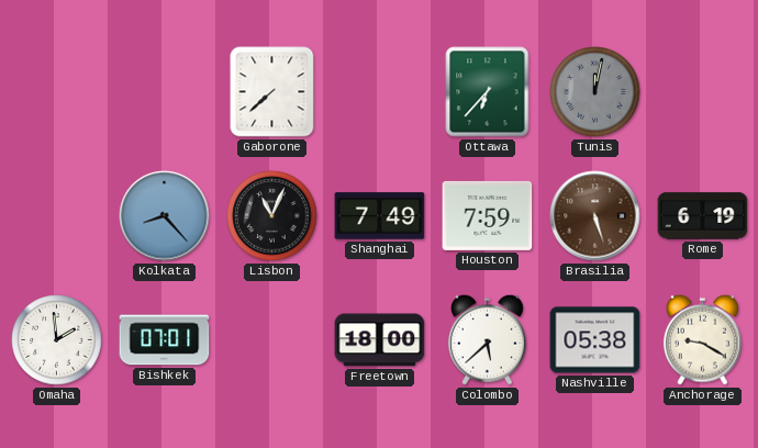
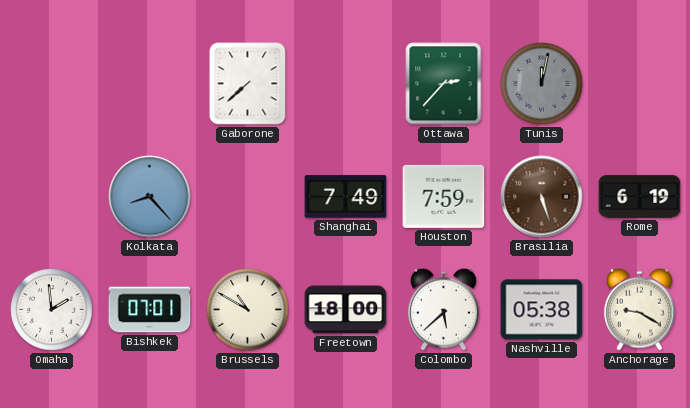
Ottawa: 6:37 -> 2:37 (444, 84)
Lisbon: 11:04 -> none (272, 216)
Brussels: none -> 10:50 (248, 310)
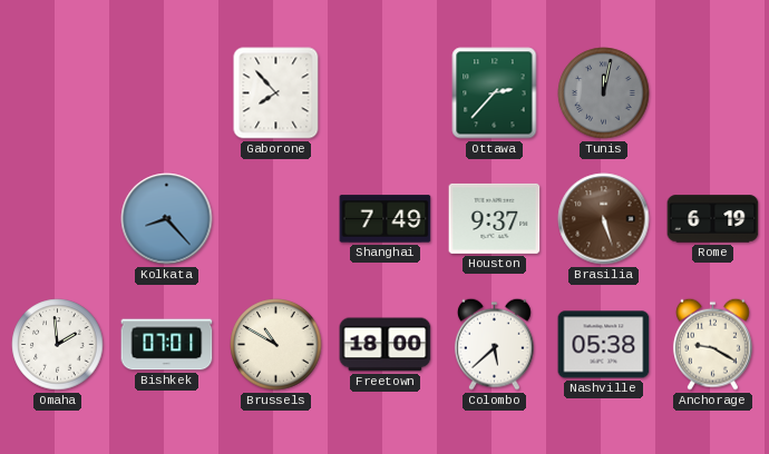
Gaborone: 7:38 -> 7:53 (276, 93)
Houston: 7:59 -> 9:37 (495, 218)
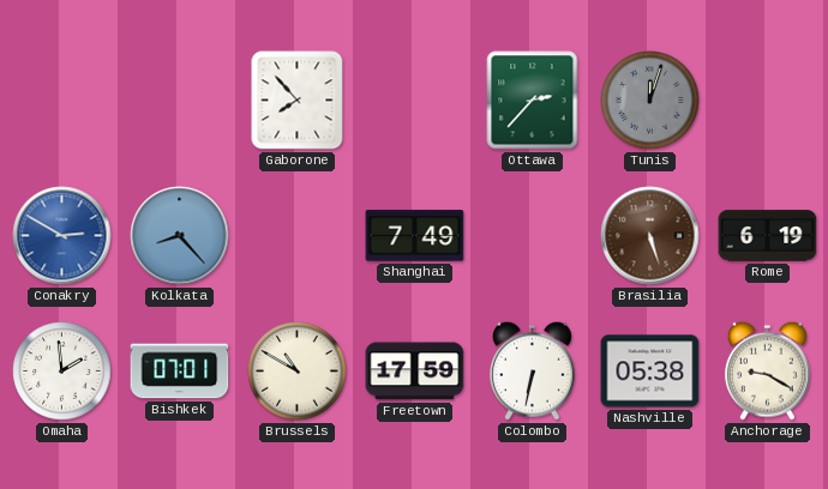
Tunis: 12:02 -> 12:03 (650, 101)
Conakry: none -> 2:50 (62, 236)
Houston: 9:37 -> none (495, 218)
Freetown: 18:00 -> 17:59 (415, 372)
Colombo: 5:38 -> 6:32 (532, 370)
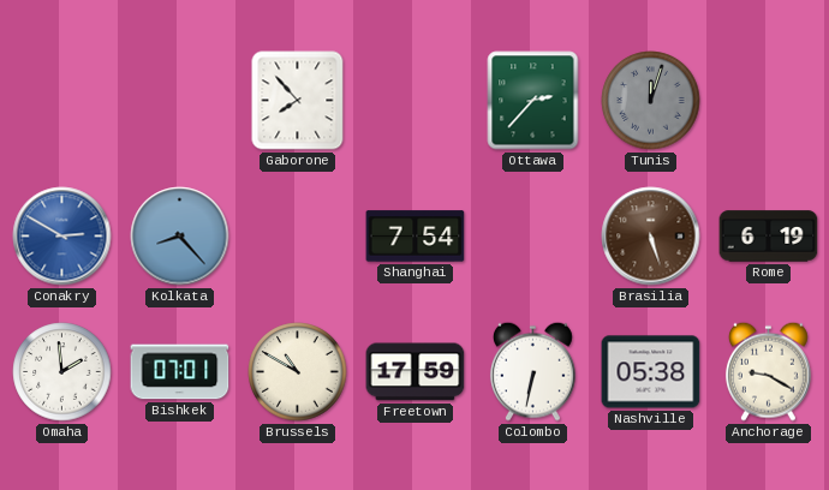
Shanghai: 7:49 -> 7:54 (416, 237)
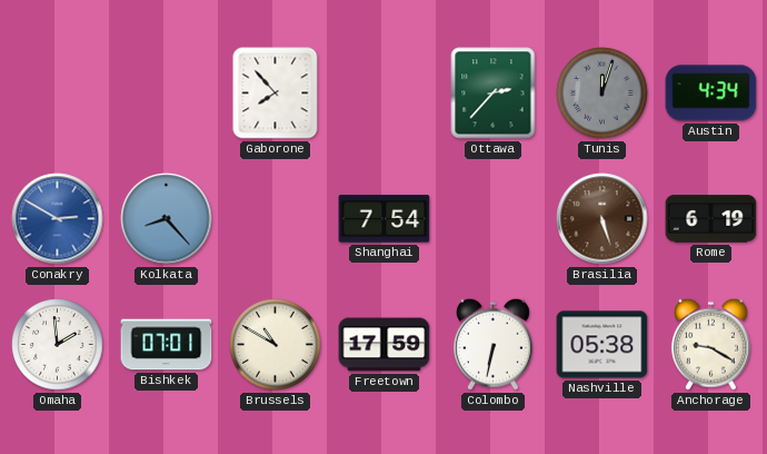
Austin: none -> 4:34 (711, 93)
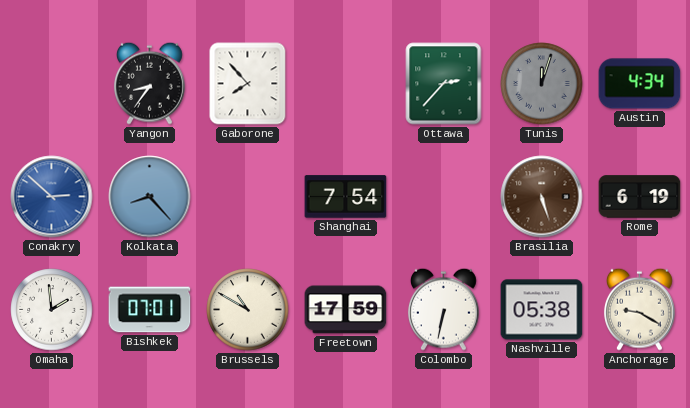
Yangon: none -> 8:36 (149, 83)
Conakry: 2:50 -> 2:52 (52, 197)
